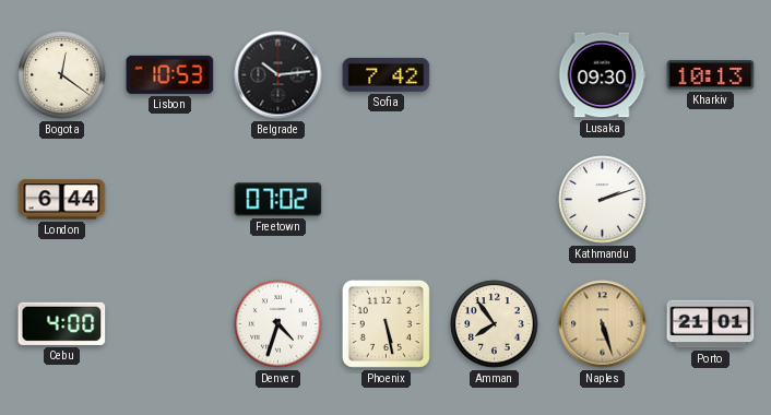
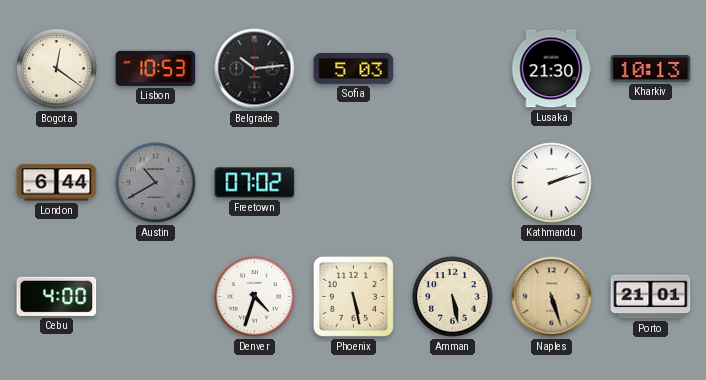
Sofia: 7:42 -> 5:03 (354, 68)
Lusaka: 09:30 -> 21:30 (551, 69)
Austin: none -> 10:40 (156, 183)
Amman: 7:54 -> 5:28 (453, 297)
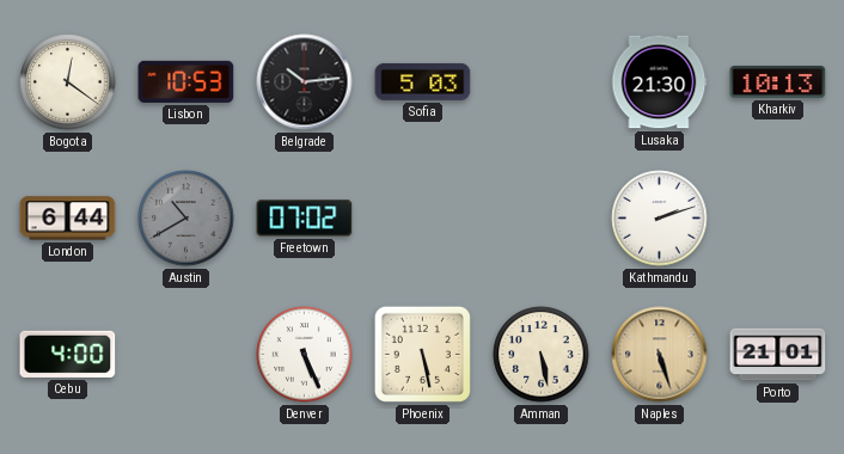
Denver: 4:33 -> 5:26 (305, 355)
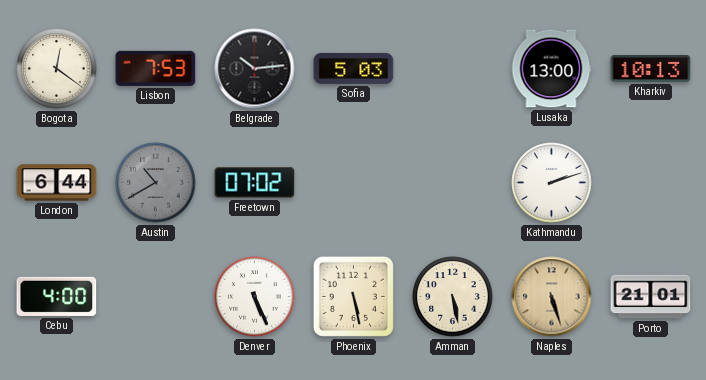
Lisbon: 10:53 -> 7:53 (156, 68)
Lusaka: 21:30 -> 13:00 (551, 69)
